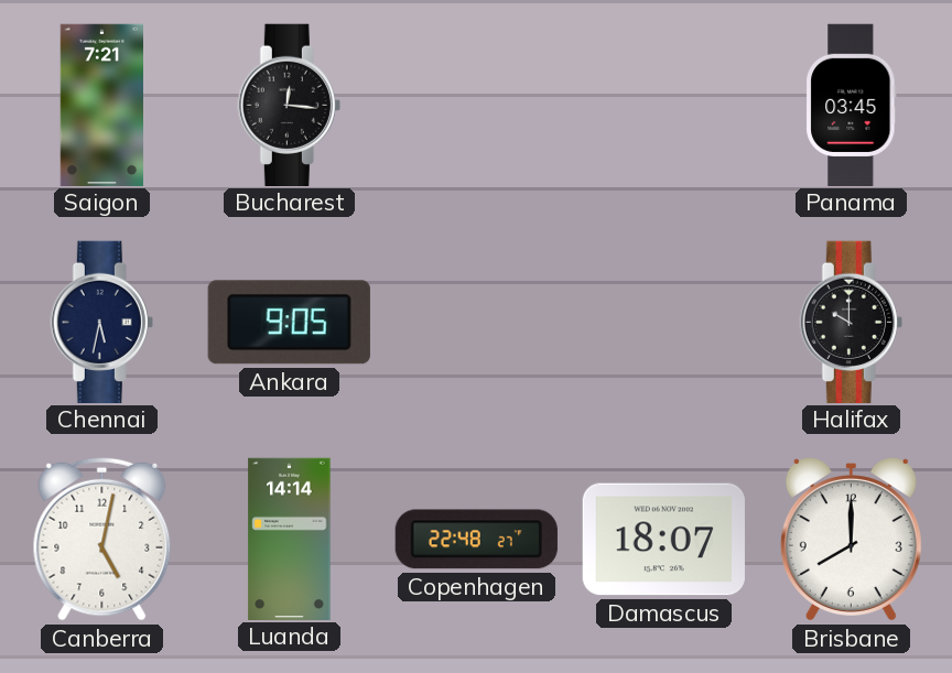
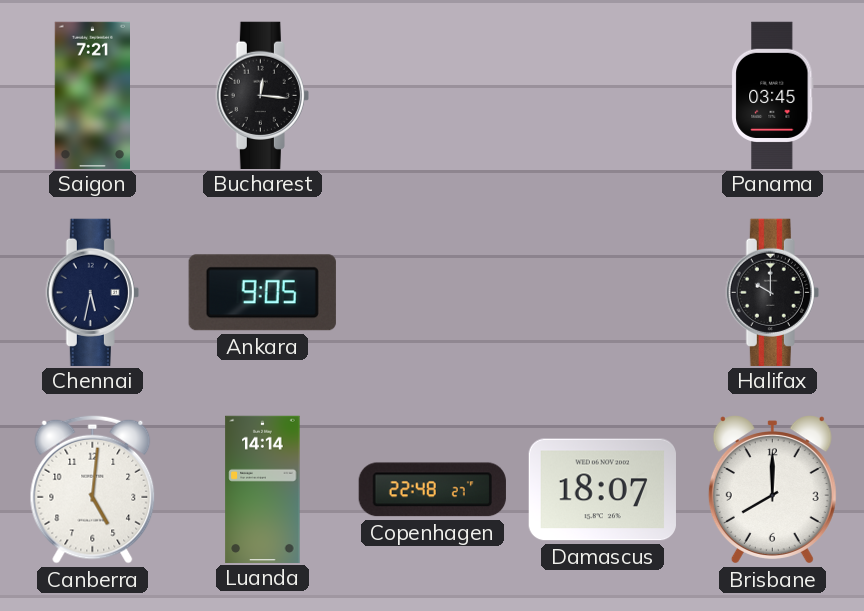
Canberra: 5:02 -> 5:01 (93, 489)
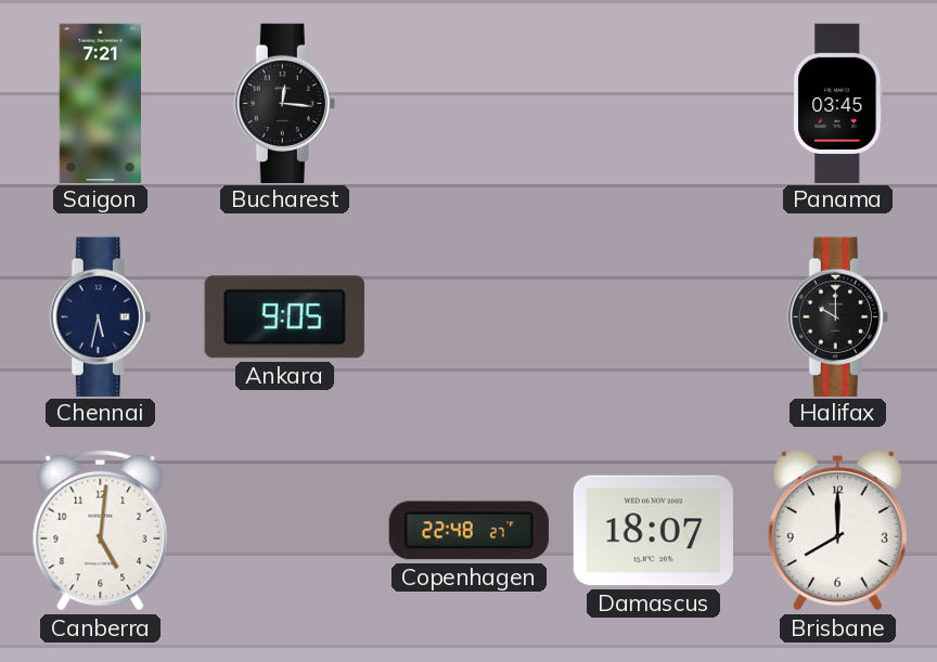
Luanda: 14:14 -> none (263, 489)
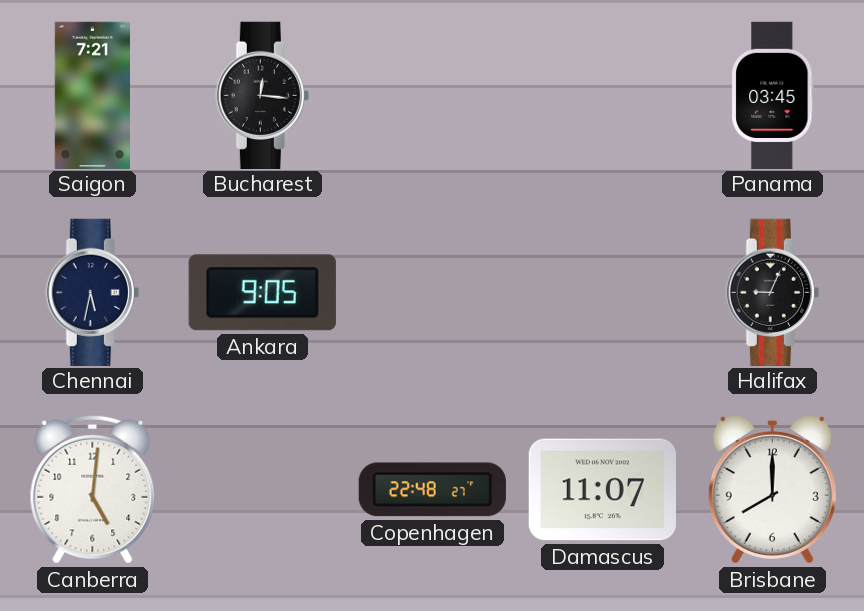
Halifax: 10:00 -> 9:04 (772, 292)
Damascus: 18:07 -> 11:07 (602, 490)
